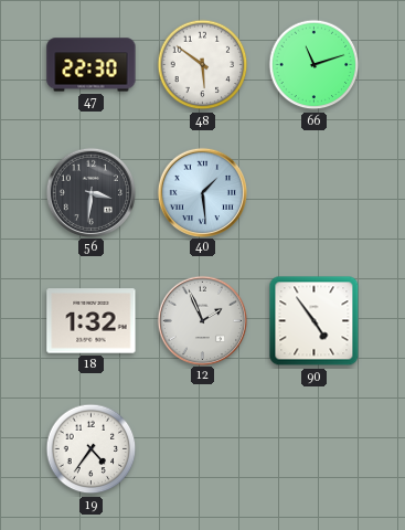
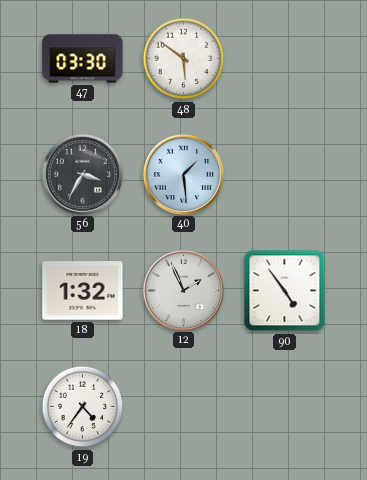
47: 22:30 -> 03:30 (83, 59)
66: 11:12 -> none (315, 65)
56: 3:31 -> 3:35 (82, 174)
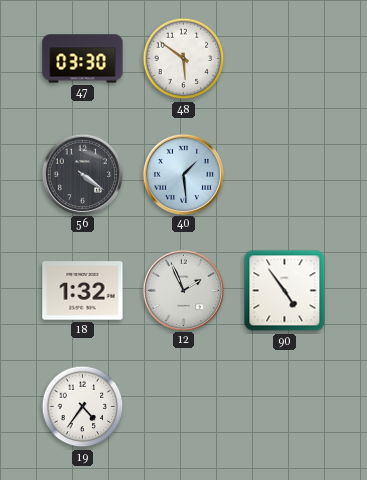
56: 3:35 -> 4:21 (82, 174)
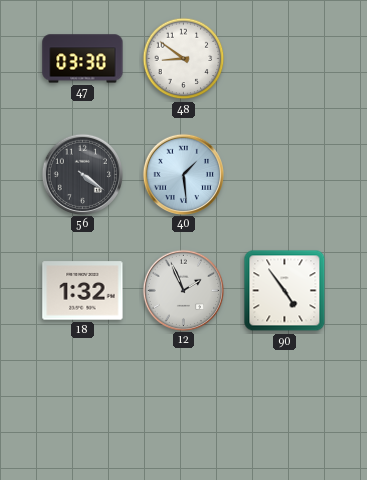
48: 5:51 -> 8:51 (184, 59)
19: 4:36 -> none (83, 407)
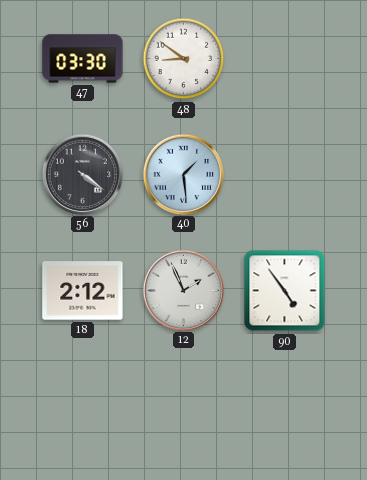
18: 1:32 -> 2:12 (83, 291)
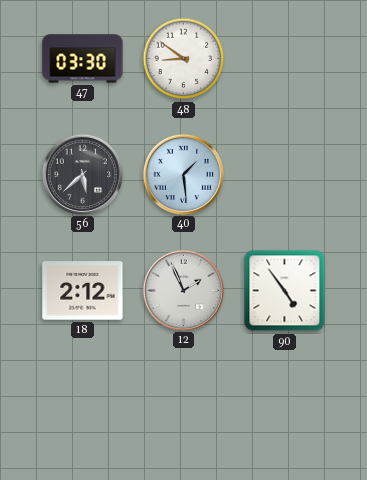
56: 4:21 -> 5:38 (82, 174)
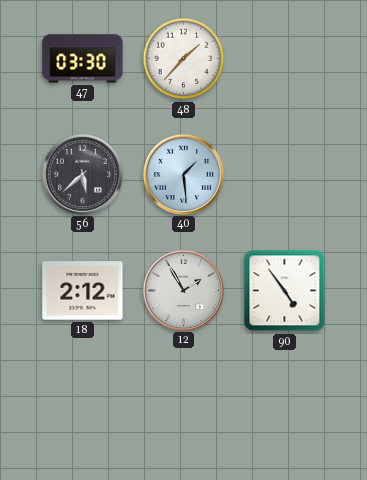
48: 8:51 -> 1:37 (184, 59)
12: 1:56 -> 1:55 (183, 290)
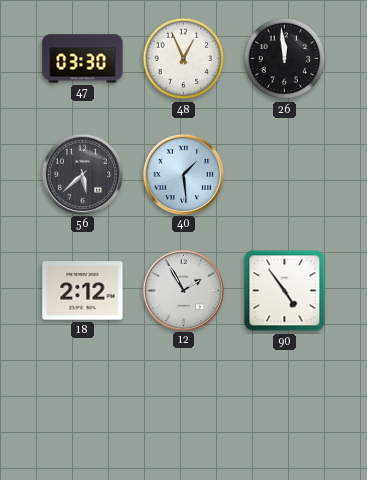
48: 1:37 -> 12:56 (184, 59)
26: none -> 11:59 (285, 59)
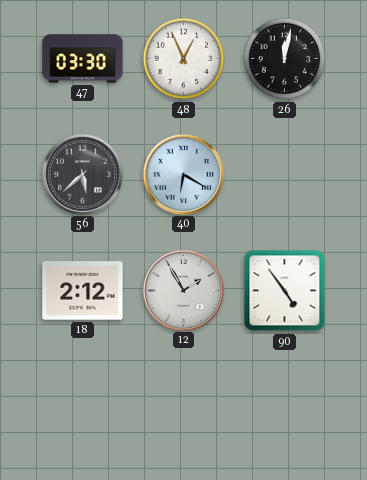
26: 11:59 -> 12:02 (285, 59)
40: 1:29 -> 6:20 (183, 174)
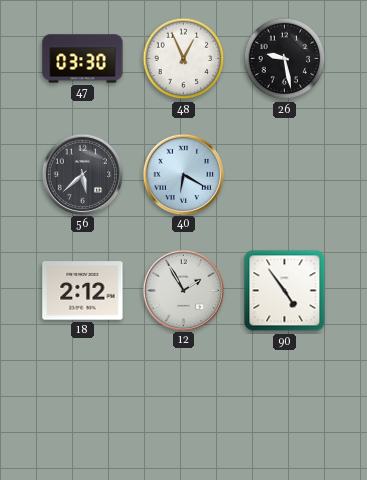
26: 12:02 -> 9:28 (285, 59)
